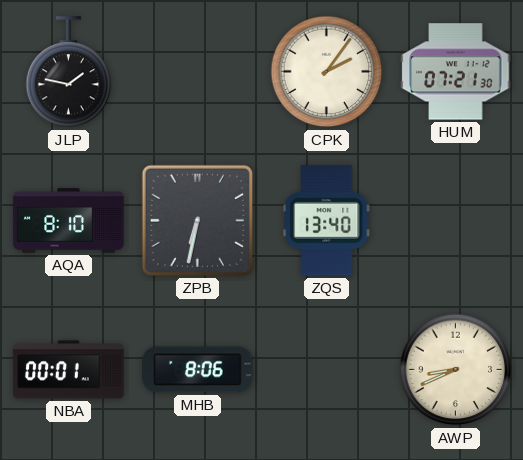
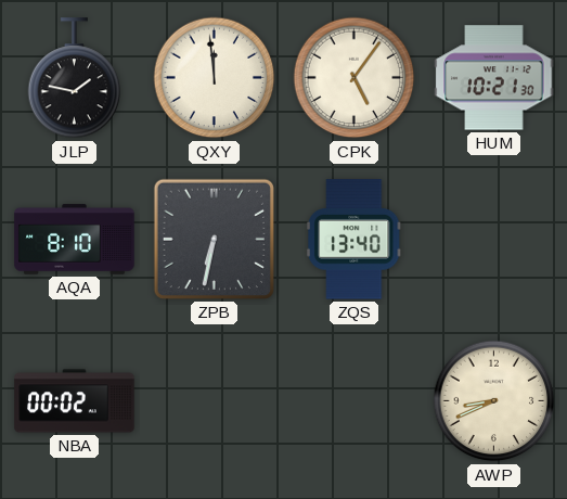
QXY: none -> 11:59 (215, 78)
CPK: 2:06 -> 5:06 (355, 78)
HUM: 07:21 -> 10:21 (494, 78)
NBA: 00:01 -> 00:02 (75, 401)
MHB: 8:06 -> none (198, 370)
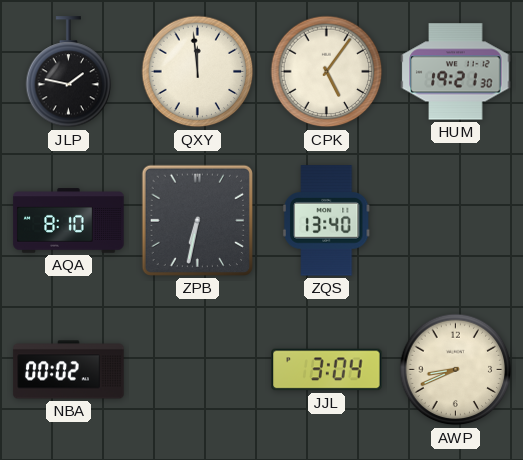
HUM: 10:21 -> 19:21 (456, 72)
JJL: none -> 3:04 (327, 370)
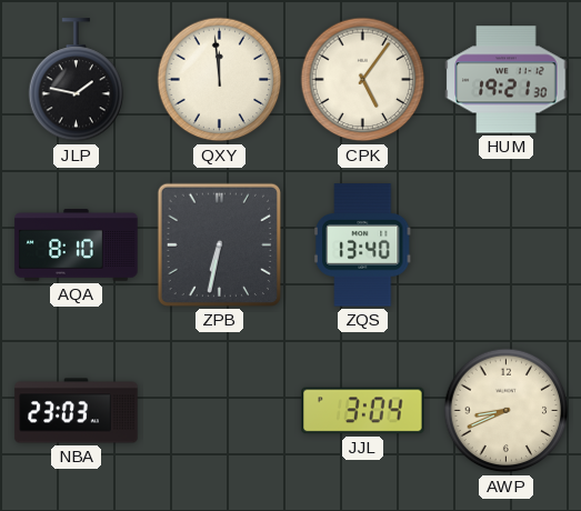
NBA: 00:02 -> 23:03 (77, 411)
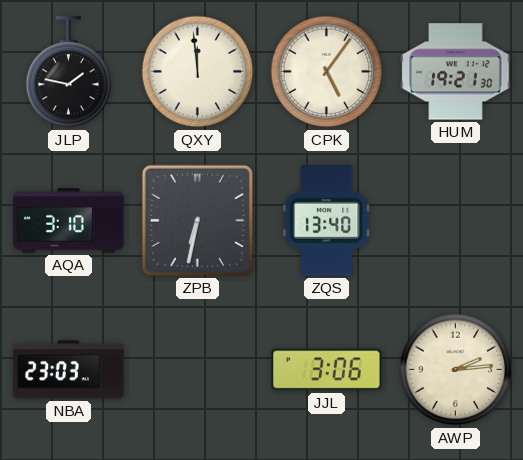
AQA: 8:10 -> 3:10 (69, 221)
JJL: 3:04 -> 3:06 (327, 370)
AWP: 8:41 -> 2:14 (456, 370)
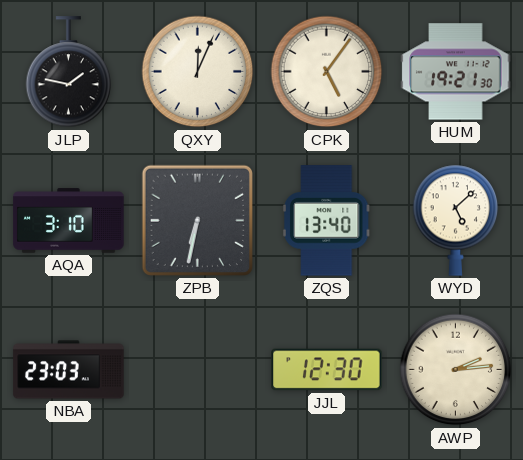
QXY: 11:59 -> 12:04 (198, 72)
WYD: none -> 5:08 (456, 220)
JJL: 3:06 -> 12:30 (327, 370)
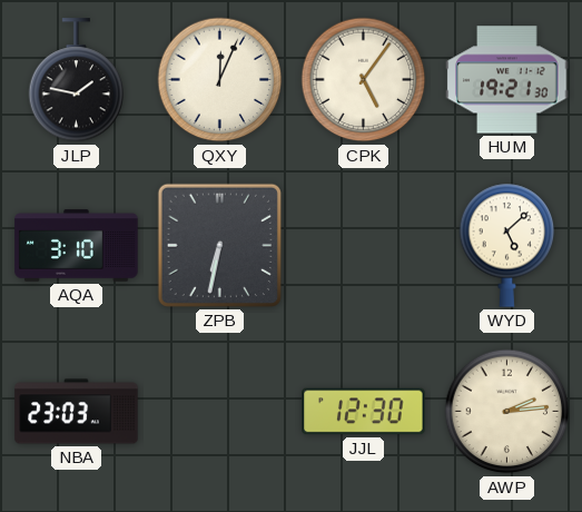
ZQS: 13:40 -> none (326, 221)
